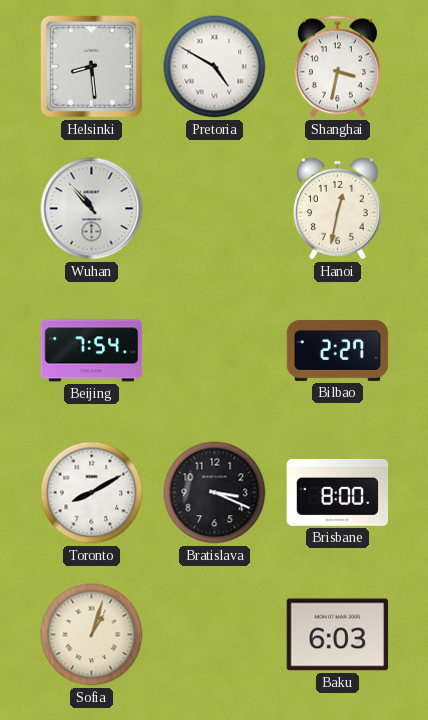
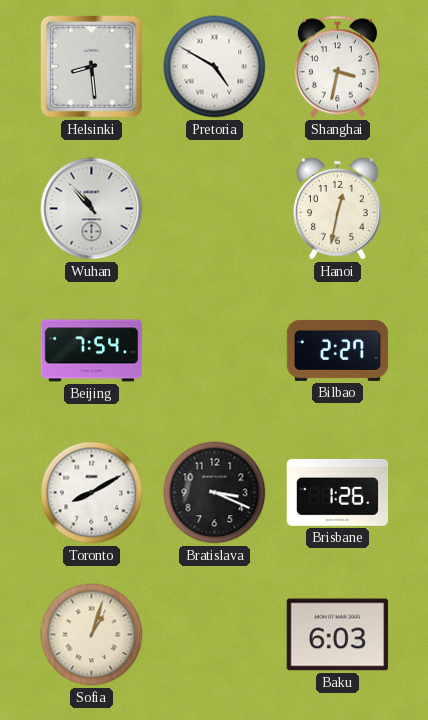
Brisbane: 8:00 -> 1:26 (338, 492)
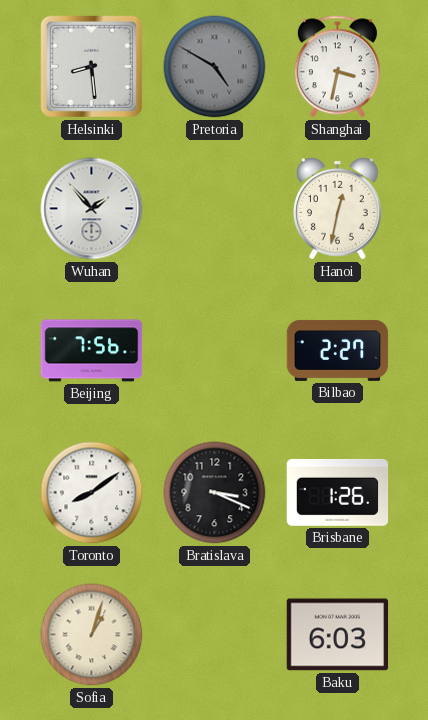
Pretoria dial: white -> grey (215, 67)
Wuhan: 10:53 -> 1:53 (92, 209)
Beijing: 7:54 -> 7:56 (92, 351)
Toronto: 8:10 -> 8:09 (92, 493)
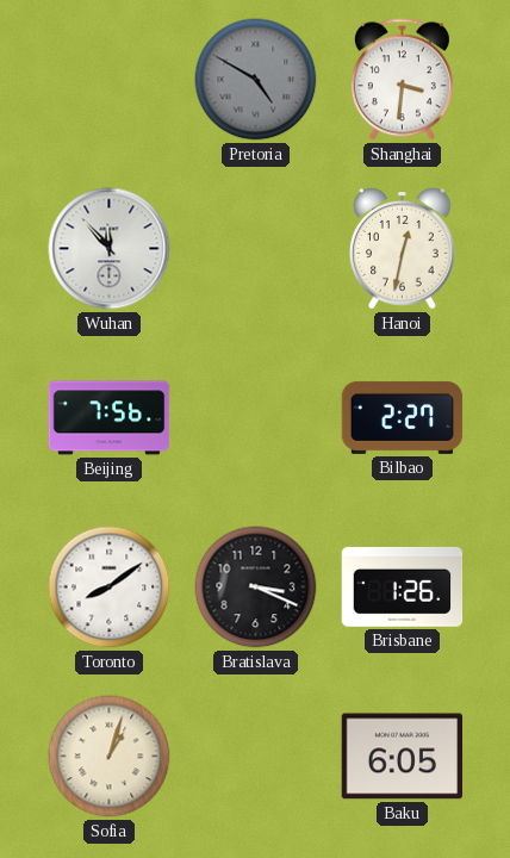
Helsinki: 8:29 -> none (91, 66)
Shanghai: 3:32 -> 3:31 (402, 80)
Wuhan: 1:53 -> 11:53 (110, 249)
Baku: 6:03 -> 6:05 (403, 757)
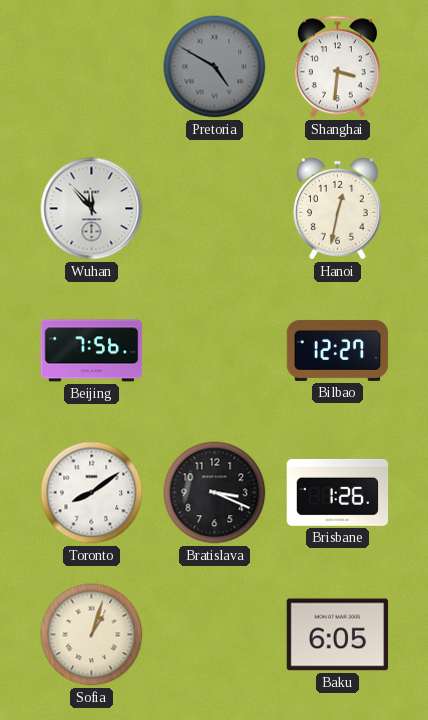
Bilbao: 2:27 -> 12:27 (338, 350)
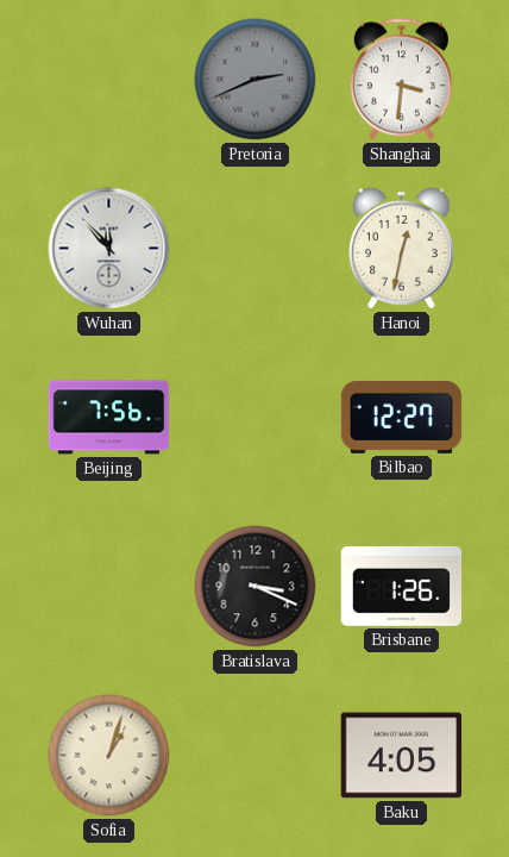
Pretoria: 4:50 -> 2:41 (256, 80)
Toronto: 8:09 -> none (92, 493)
Baku: 6:05 -> 4:05 (402, 756)
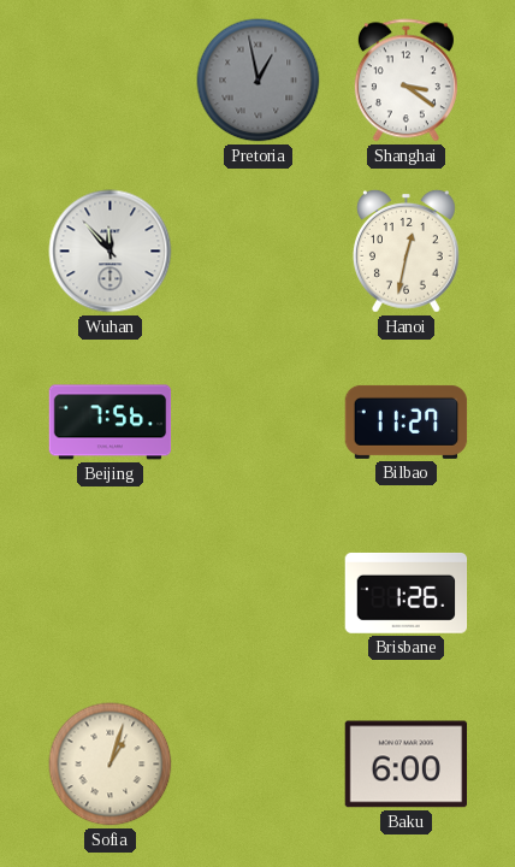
Pretoria: 2:41 -> 12:58 (259, 81)
Shanghai: 3:31 -> 3:21 (406, 81)
Bilbao: 12:27 -> 11:27 (407, 421)
Bratislava: 3:19 -> none (256, 587)
Baku: 4:05 -> 6:00 (407, 765)
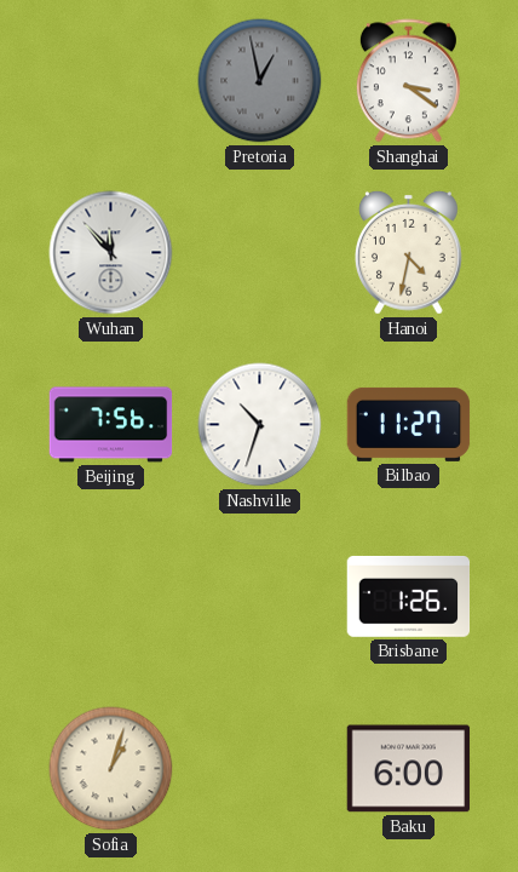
Hanoi: 12:32 -> 4:32 (409, 252)
Nashville: none -> 10:33 (260, 425)
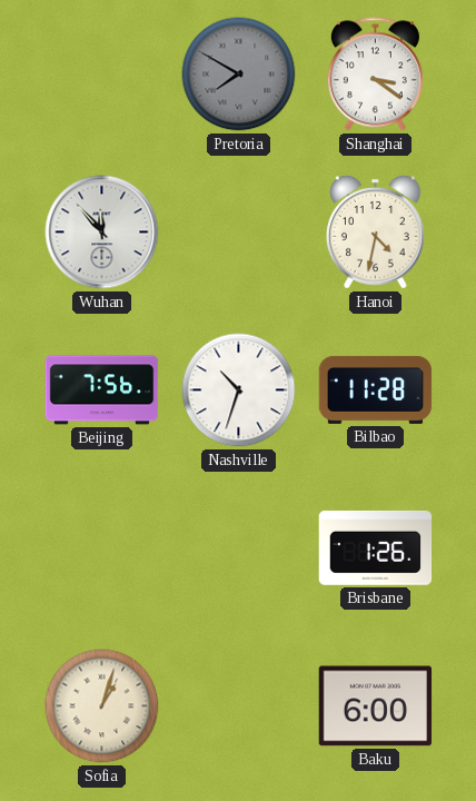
Pretoria: 12:58 -> 7:50 (239, 75)
Bilbao: 11:27 -> 11:28 (376, 389)
